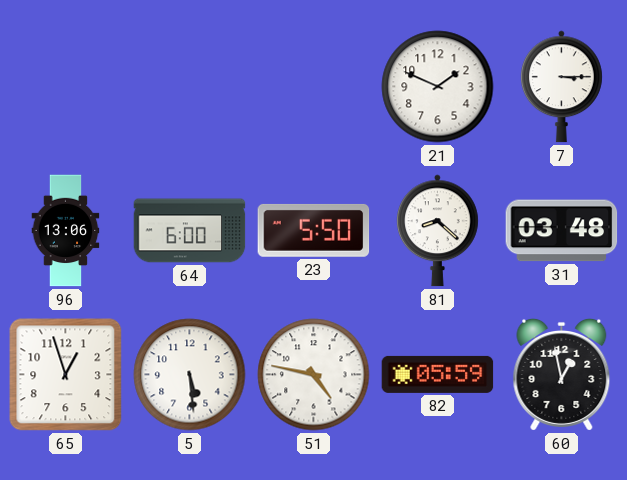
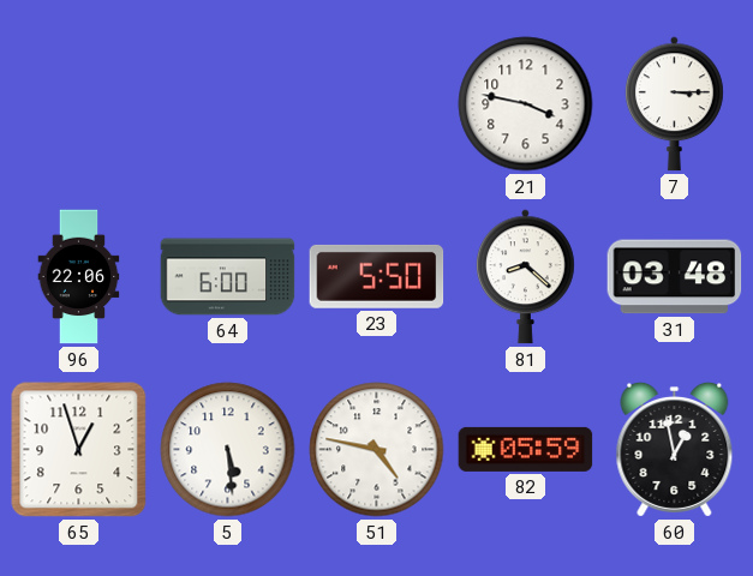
21: 1:49 -> 3:47 (526, 104)
96: 13:06 -> 22:06 (79, 277)
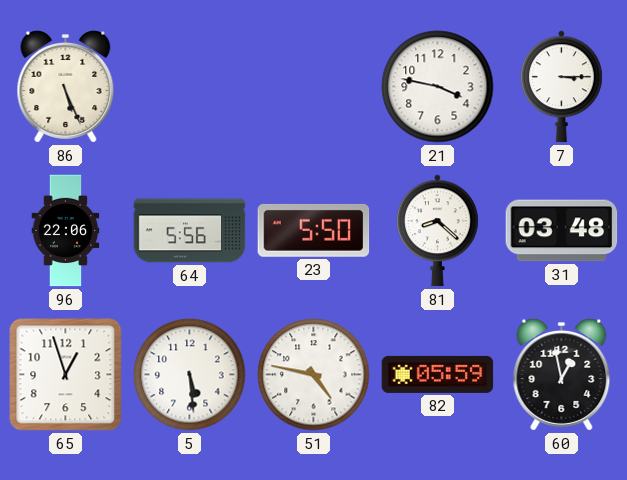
86: none -> 5:26 (66, 86)
64: 6:00 -> 5:56 (190, 231)
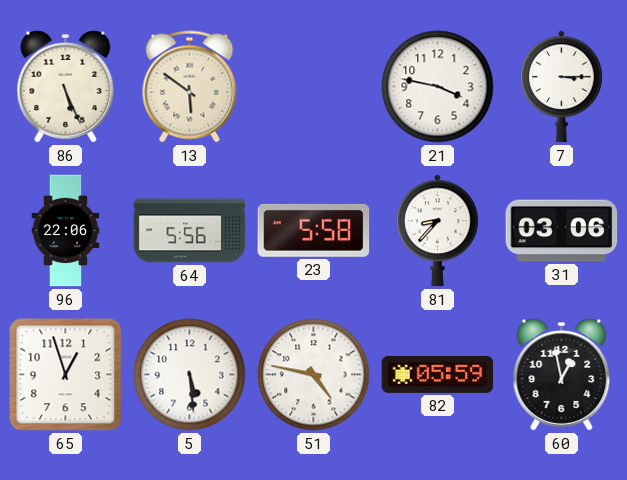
13: none -> 5:51 (190, 87)
23: 5:50 -> 5:58 (314, 230)
81: 8:22 -> 8:37 (438, 231)
31: 03:48 -> 03:06 (562, 231)
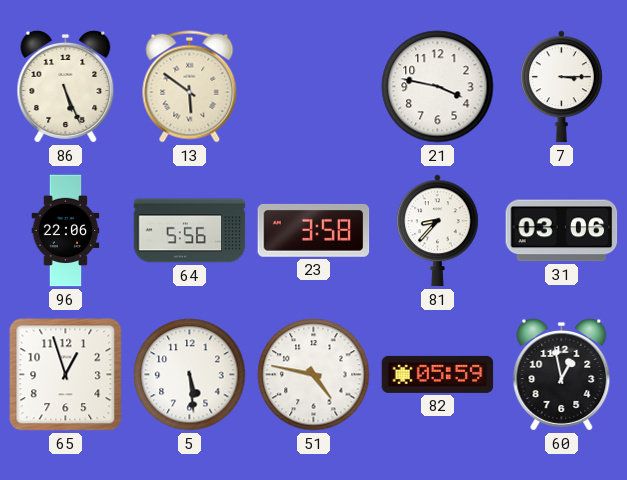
23: 5:58 -> 3:58 (314, 230)
